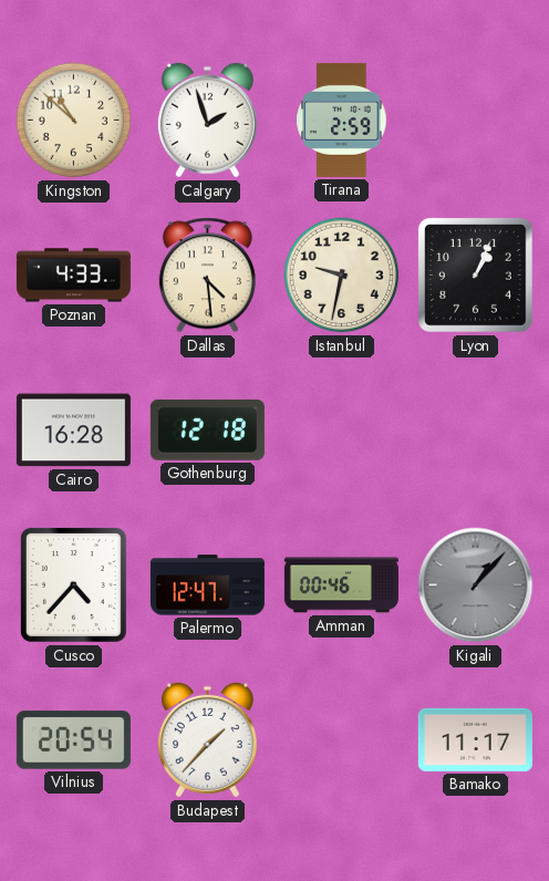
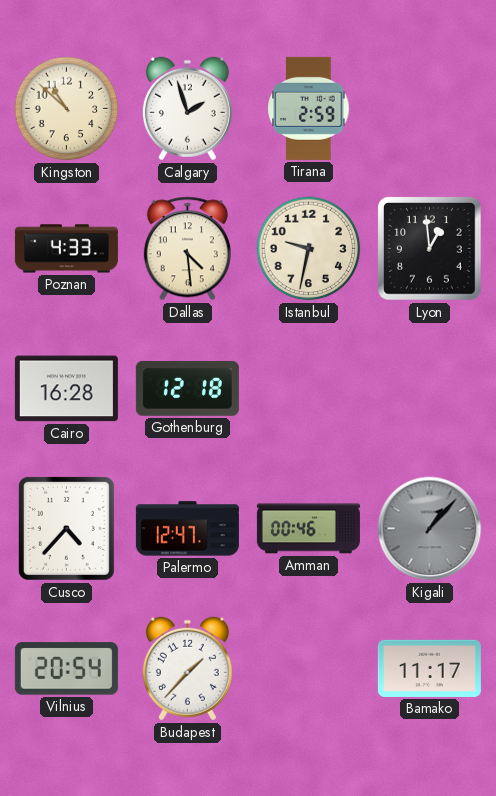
Lyon: 1:04 -> 12:59 (430, 249)
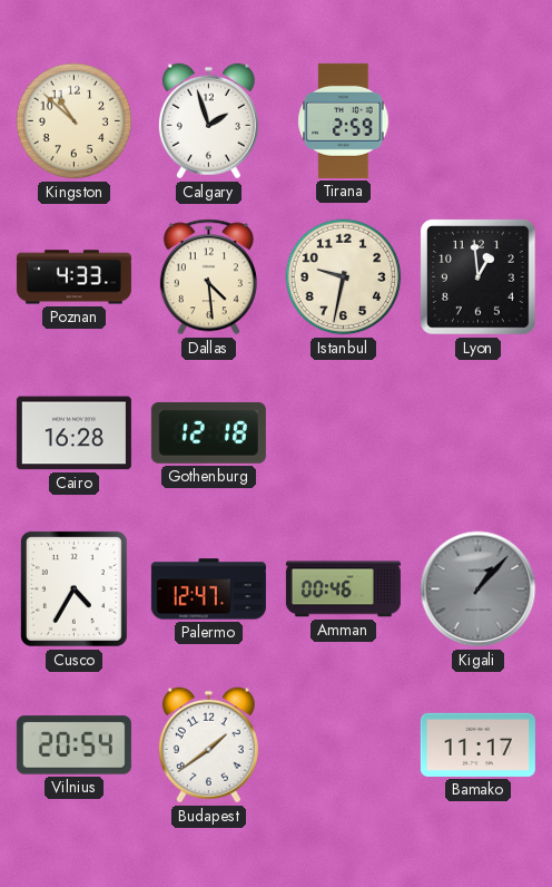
Cusco: 4:37 -> 4:35 (73, 588)
Budapest: 1:37 -> 1:39 (208, 745)
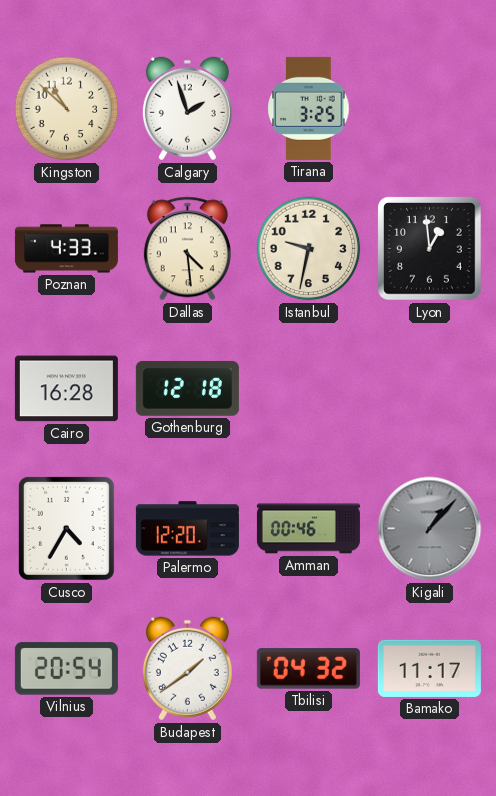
Tirana: 2:59 -> 3:25 (309, 108)
Palermo: 12:47 -> 12:20 (187, 529)
Tbilisi: none -> 04:32 (308, 669)
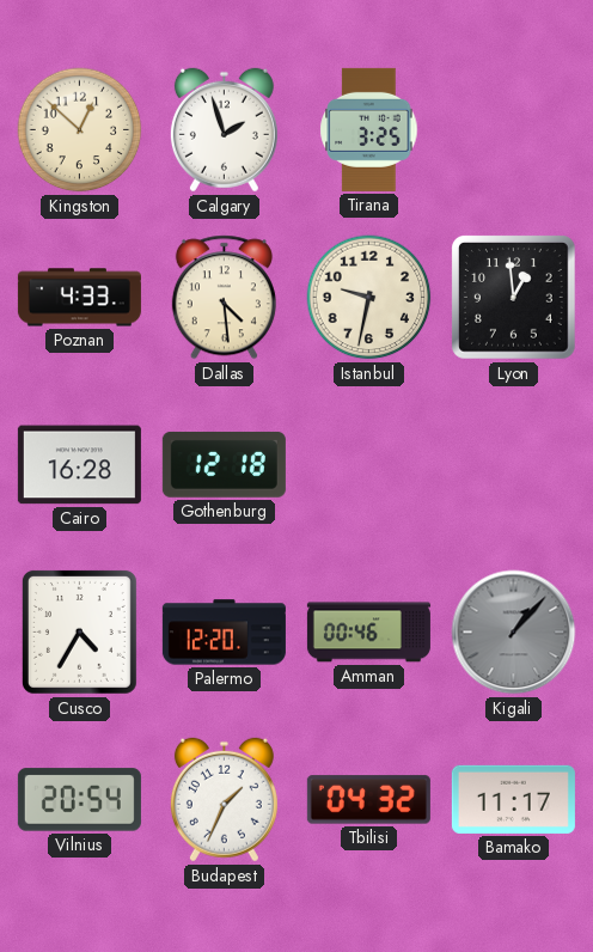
Kingston: 10:52 -> 12:52 (80, 130)
Budapest: 1:39 -> 1:34 (224, 800)
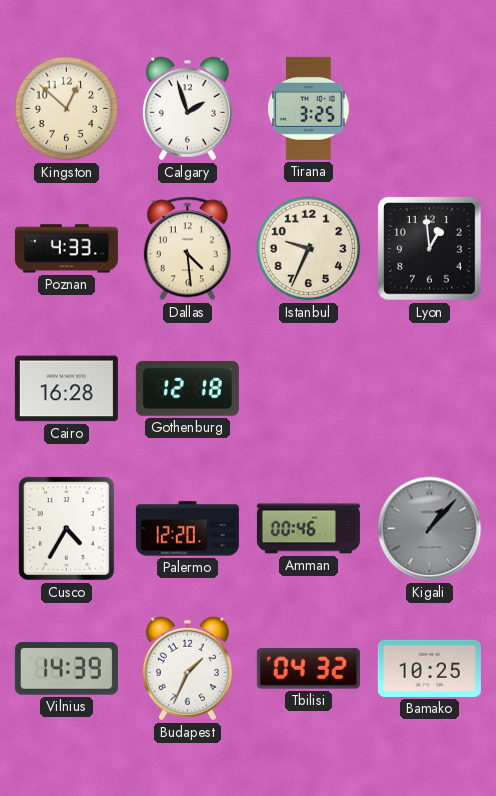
Istanbul: 9:32 -> 9:34 (309, 249)
Vilnius: 20:54 -> 14:39 (66, 669)
Bamako: 11:17 -> 10:25 (429, 668)
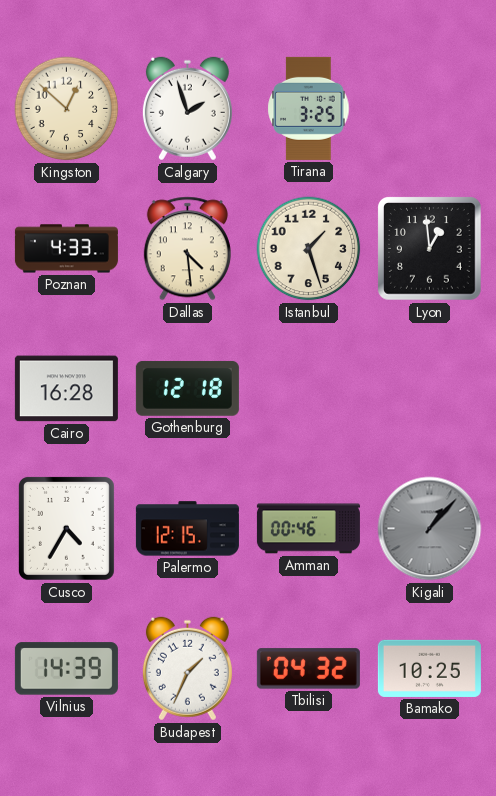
Istanbul: 9:34 -> 1:27 (309, 249)
Palermo: 12:20 -> 12:15 (187, 529)
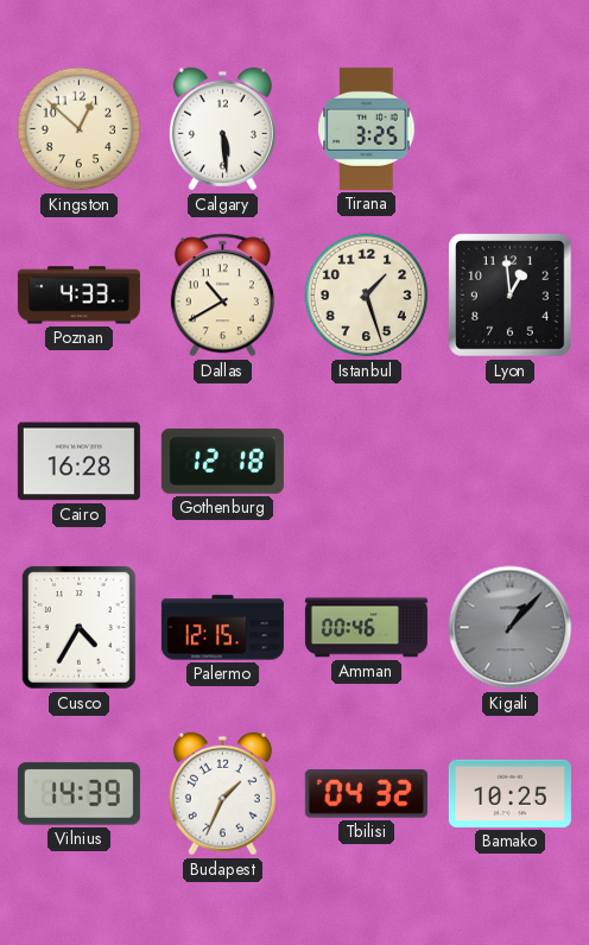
Calgary: 1:57 -> 5:29 (222, 129)
Dallas: 4:29 -> 10:40 (222, 296)
